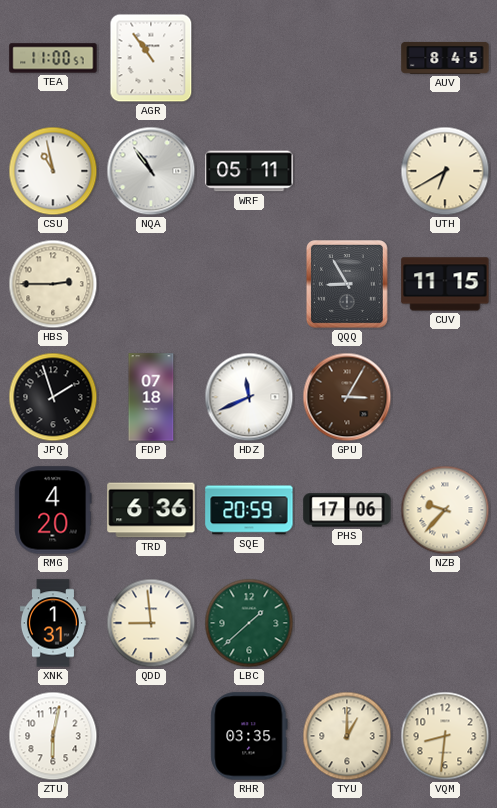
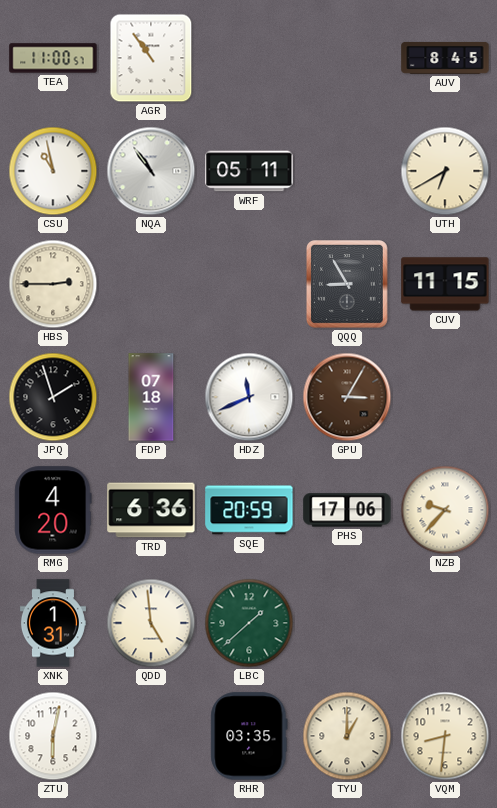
QDD: 8:59 -> 4:59 (151, 623)
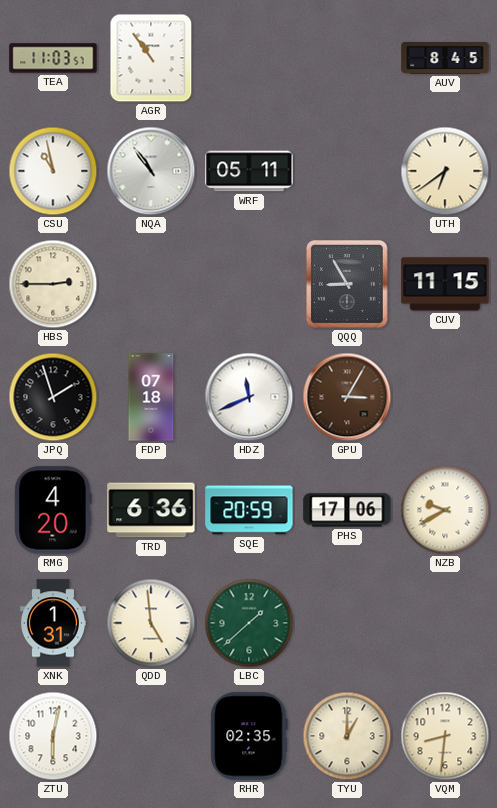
TEA: 11:00 -> 11:03 (53, 58)
UTH: 6:40 -> 6:39 (445, 171)
NZB: 9:37 -> 9:40 (445, 510)
RHR: 03:35 -> 02:35 (249, 736)
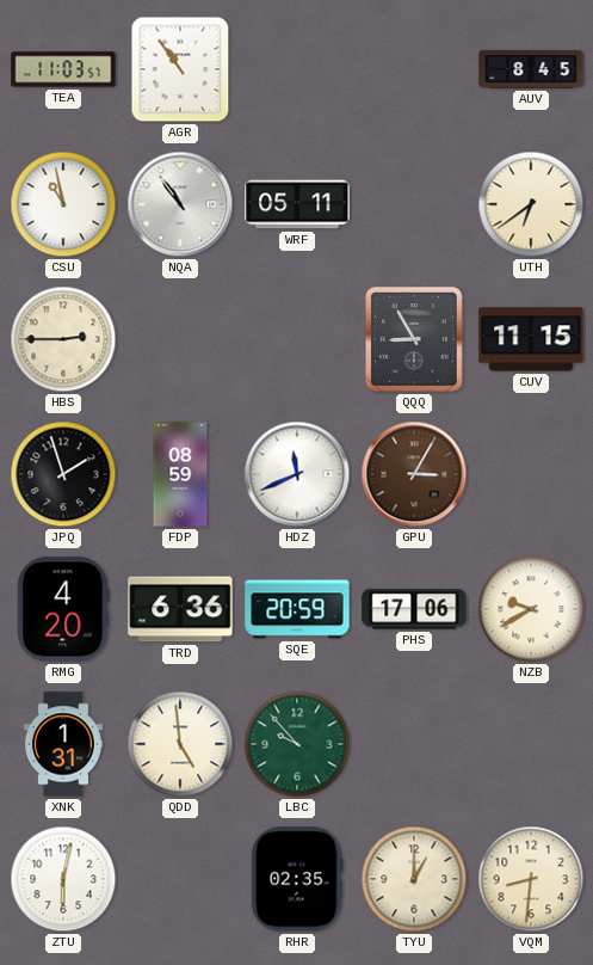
FDP: 07:18 -> 08:59 (180, 474)
LBC: 1:38 -> 9:53 (297, 744)
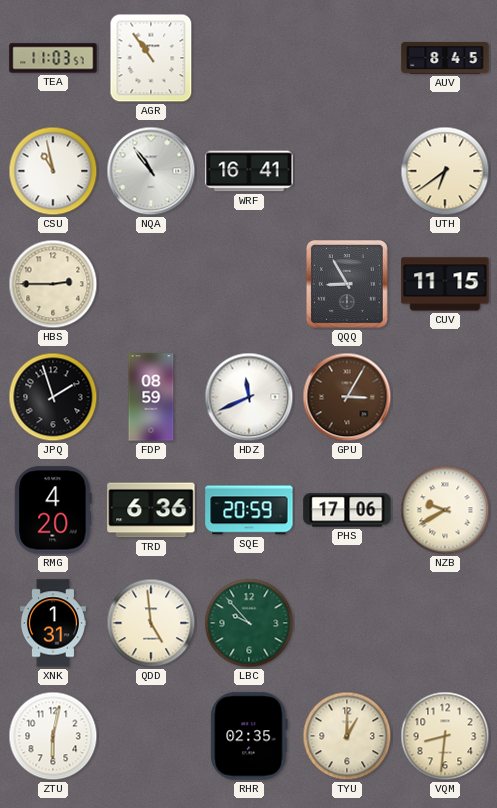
WRF: 05:11 -> 16:41 (249, 171)
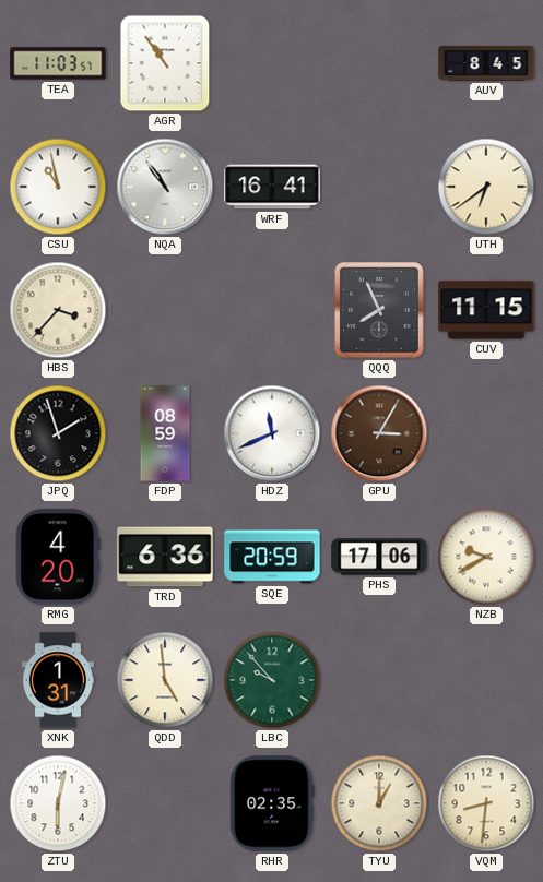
HBS: 2:45 -> 3:37 (58, 310)
QQQ: 8:55 -> 7:56 (380, 311)
